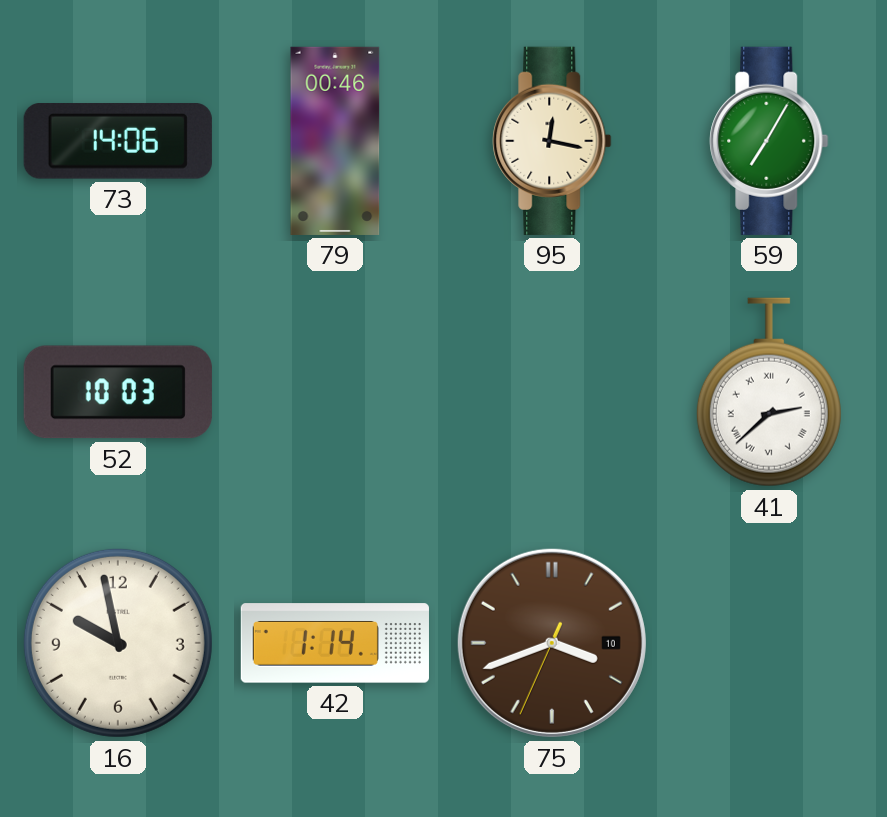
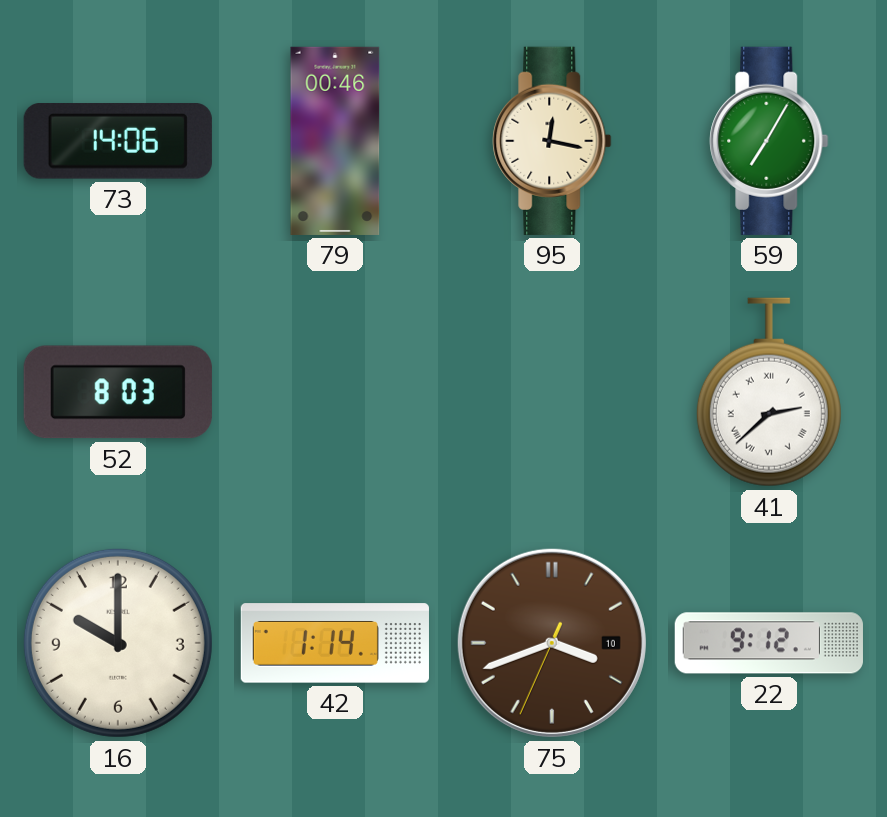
52: 10:03 -> 8:03 (118, 392)
16: 9:58 -> 10:00 (118, 643)
22: none -> 9:12 (769, 643)
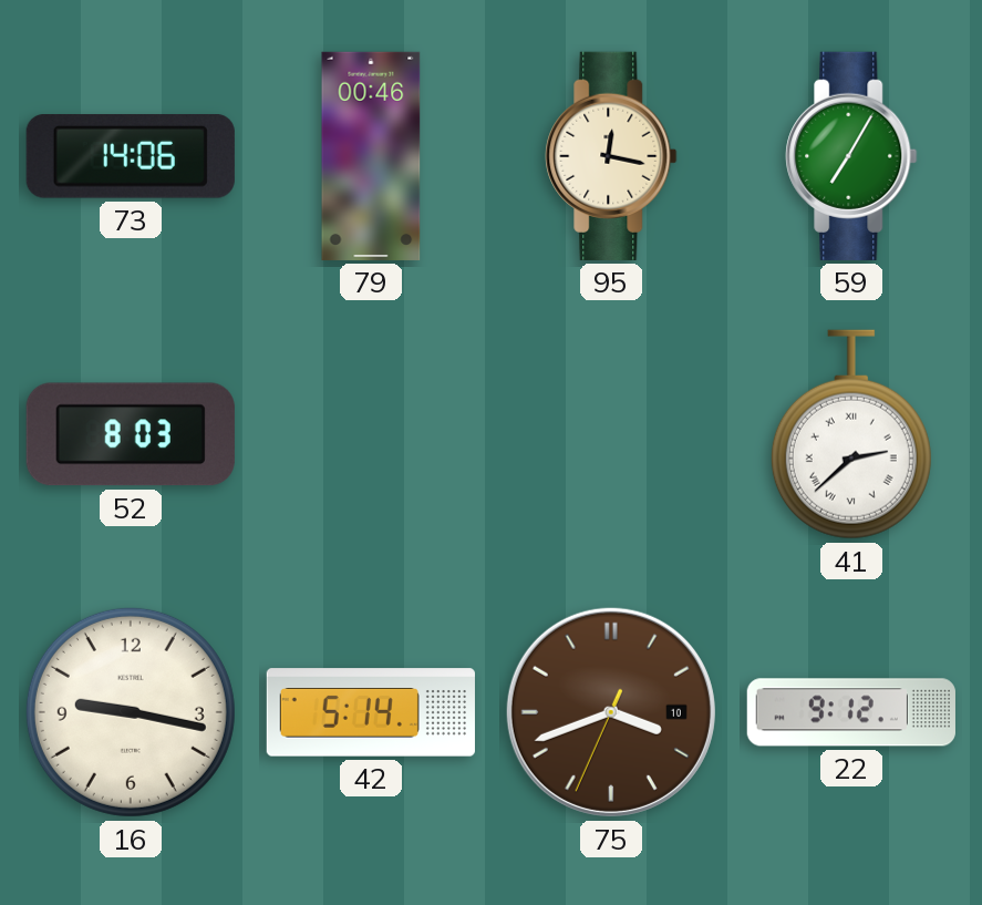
16: 10:00 -> 9:17 (131, 712)
42: 1:14 -> 5:14 (371, 712)
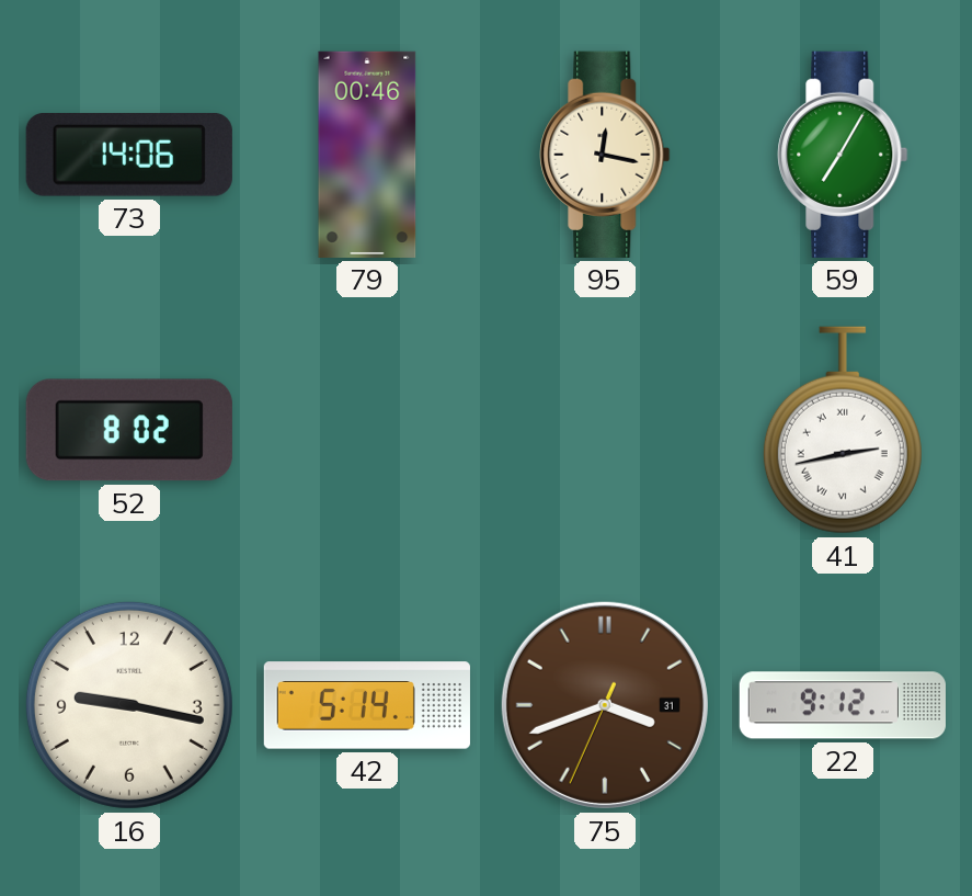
52: 8:03 -> 8:02 (129, 430)
41: 2:38 -> 2:43 (843, 430)
75 date: 10 -> 31 (605, 705)
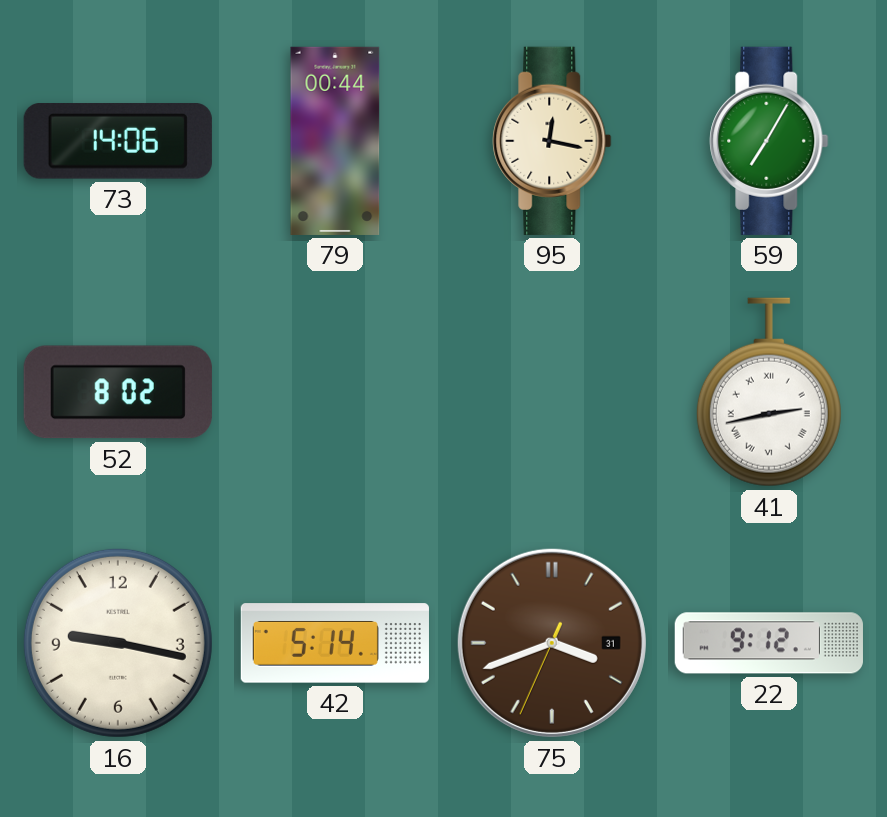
79: 00:46 -> 00:44 (335, 141)
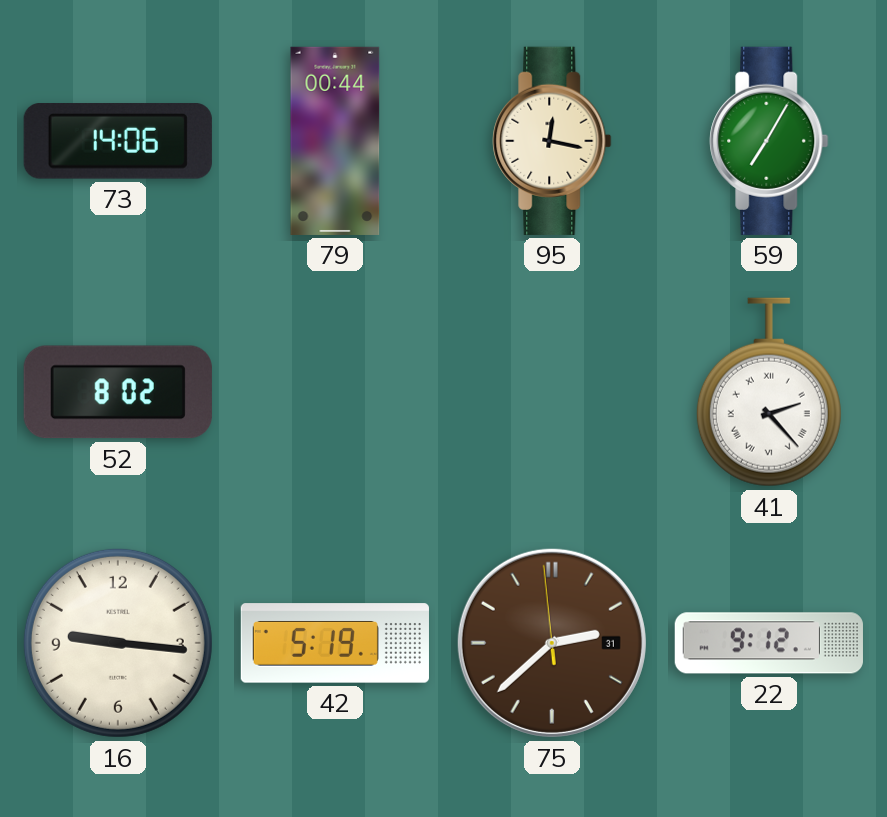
41: 2:43 -> 2:23 (769, 392)
16: 9:17 -> 9:16 (118, 643)
42: 5:14 -> 5:19 (335, 643)
75: 3:41 -> 2:37 (552, 643)
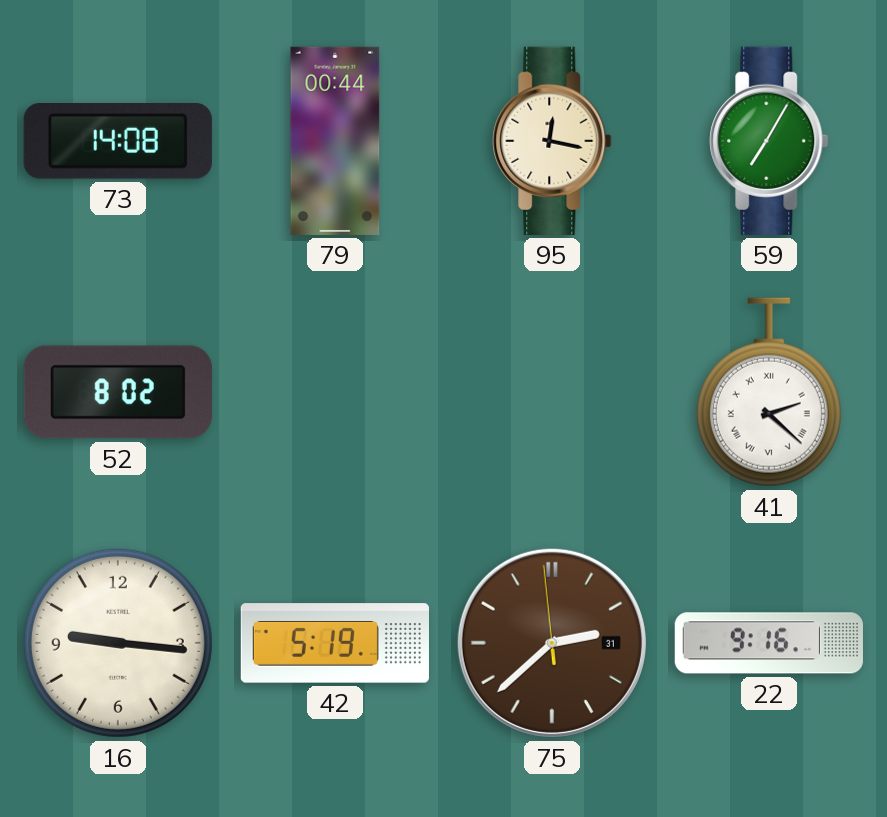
73: 14:06 -> 14:08 (118, 142)
41: 2:23 -> 2:22 (769, 392)
22: 9:12 -> 9:16 (769, 643)
